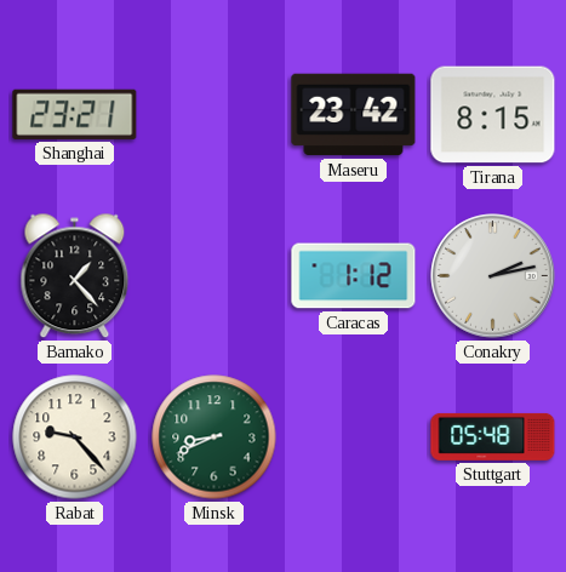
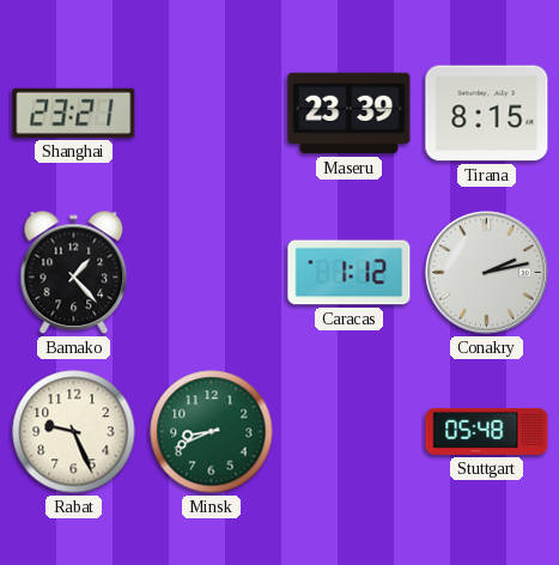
Maseru: 23:42 -> 23:39 (350, 114)
Rabat: 9:23 -> 9:26 (74, 432)
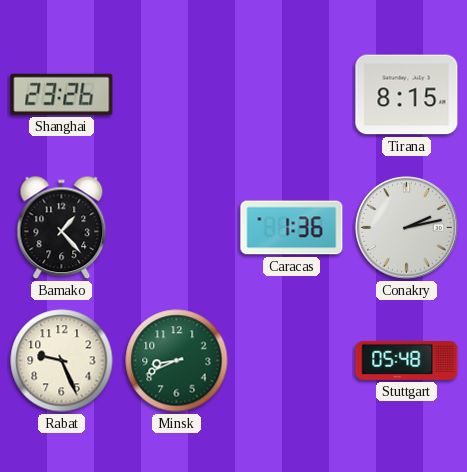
Shanghai: 23:21 -> 23:26 (62, 94)
Maseru: 23:39 -> none (350, 114)
Caracas: 1:12 -> 1:36 (292, 228)
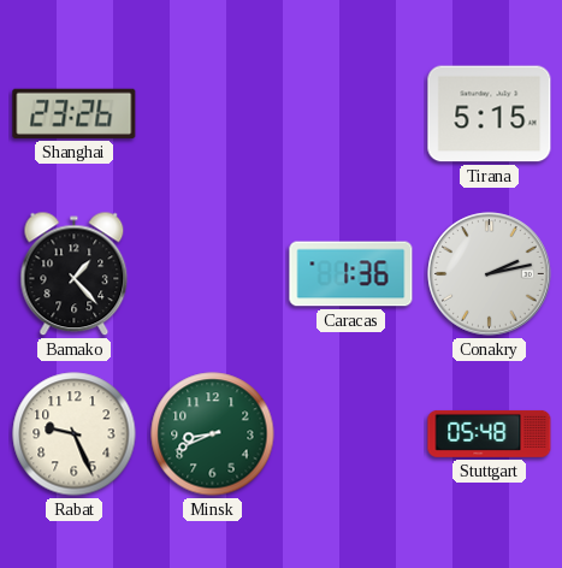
Tirana: 8:15 -> 5:15 (490, 114)
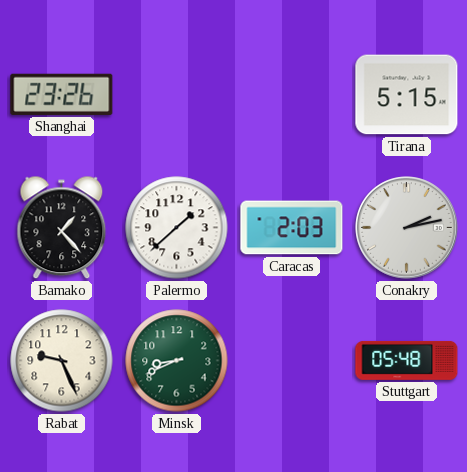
Palermo: none -> 1:38 (177, 228)
Caracas: 1:36 -> 2:03 (292, 228)
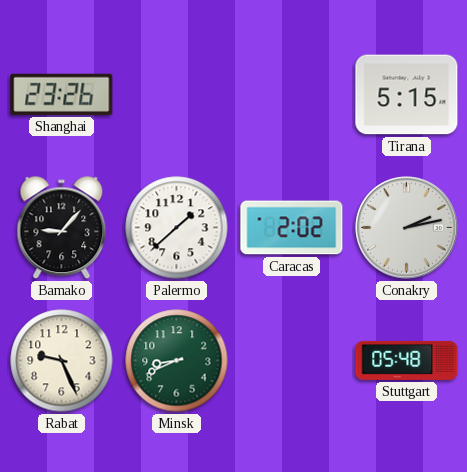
Bamako: 1:23 -> 9:07 (62, 228)
Caracas: 2:03 -> 2:02 (292, 228)
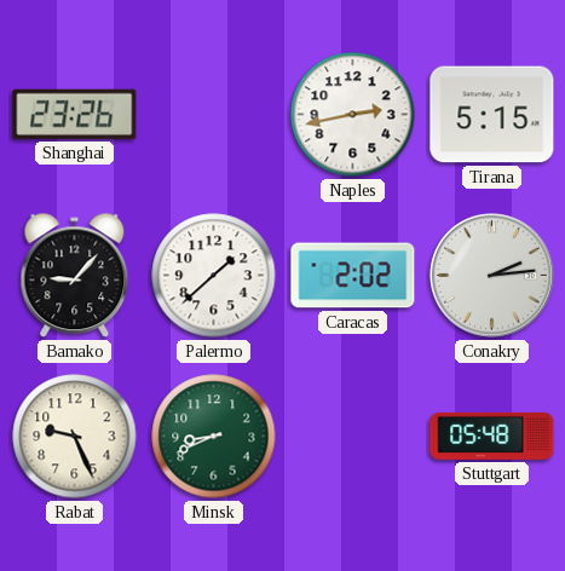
Naples: none -> 2:43 (353, 115)
Conakry: 2:13 -> 2:14 (492, 276)
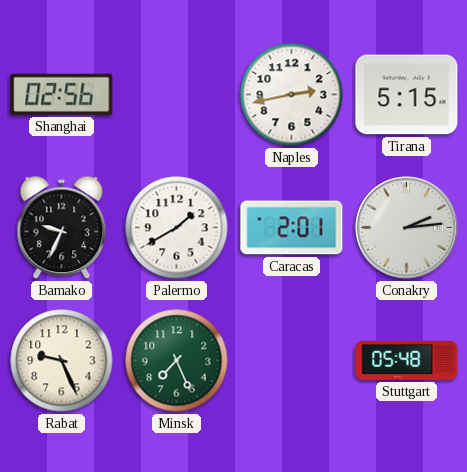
Shanghai: 23:26 -> 02:56 (62, 94)
Bamako: 9:07 -> 9:34 (62, 228)
Palermo: 1:38 -> 1:40 (177, 228)
Caracas: 2:02 -> 2:01 (292, 228)
Minsk: 8:41 -> 7:26 (177, 361)
